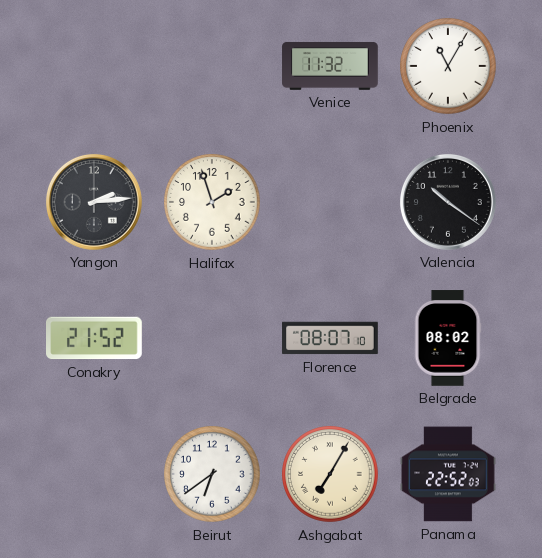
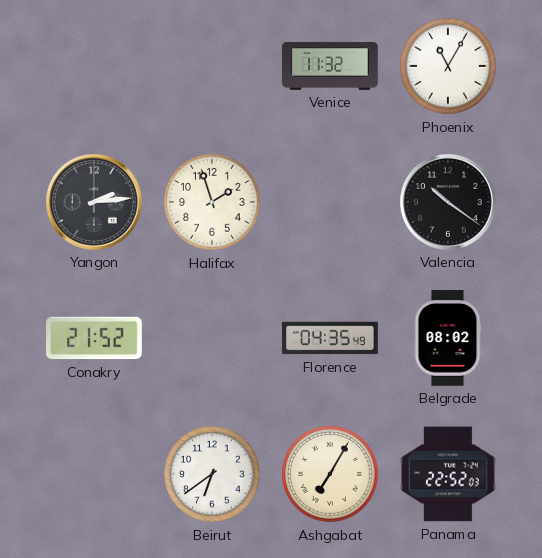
Florence: 08:07 -> 04:35 (330, 338)
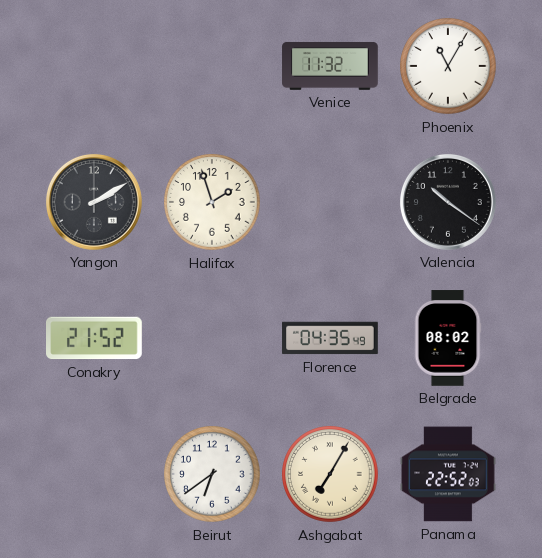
Yangon: 2:14 -> 2:10 (94, 202)
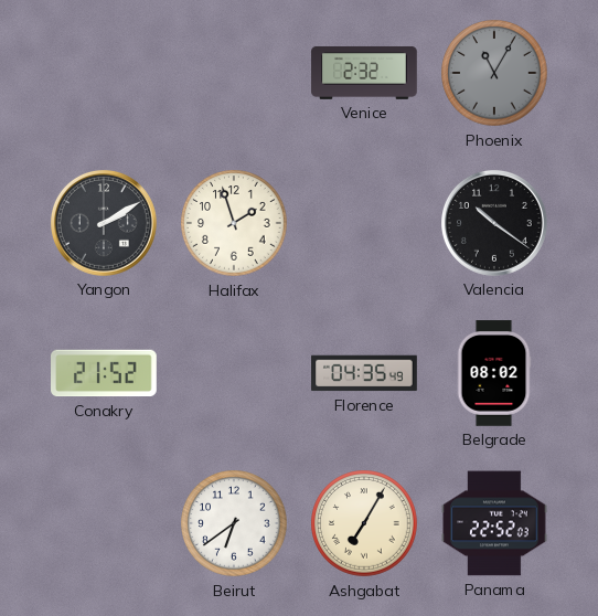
Venice: 11:32 -> 2:32 (364, 73)
Phoenix dial: white -> grey (494, 73)
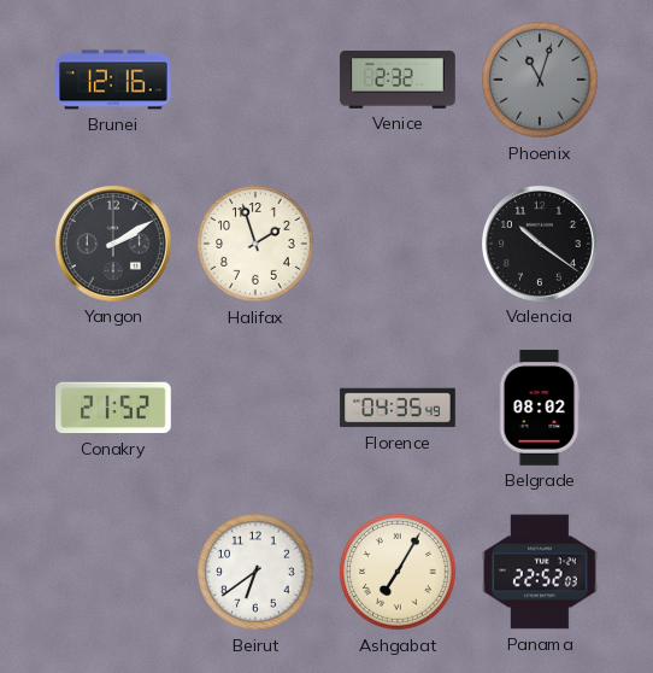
Brunei: none -> 12:16 (113, 80)
Phoenix: 11:05 -> 11:03 (540, 80)
